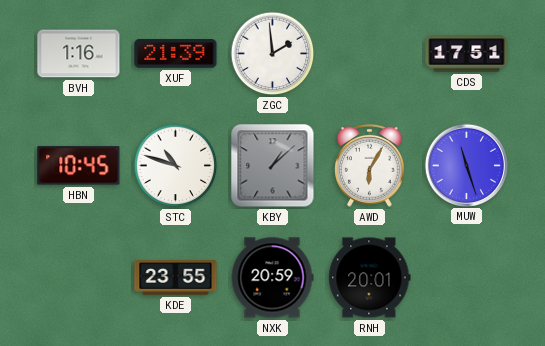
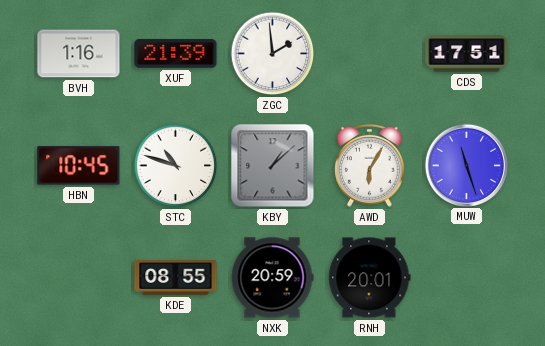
KDE: 23:55 -> 08:55 (176, 278)
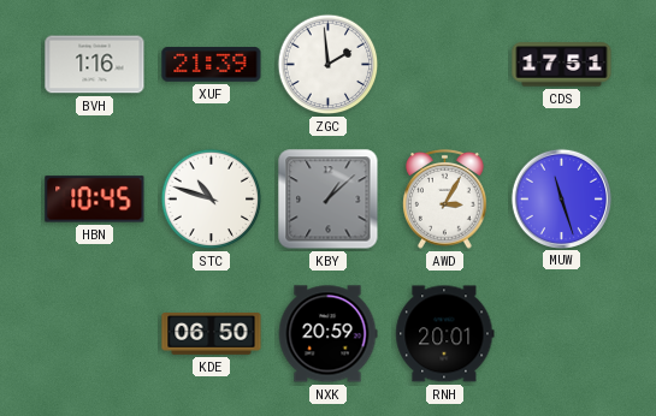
AWD: 6:05 -> 3:05 (445, 198)
KDE: 08:55 -> 06:50 (212, 334)
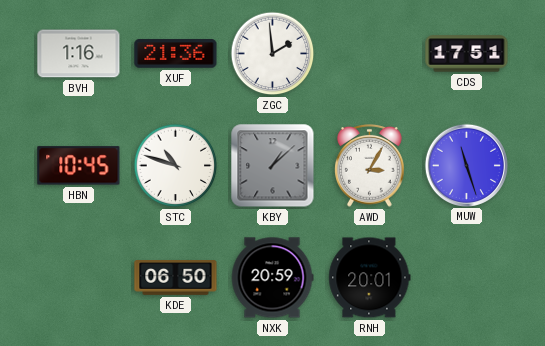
XUF: 21:39 -> 21:36 (176, 54)
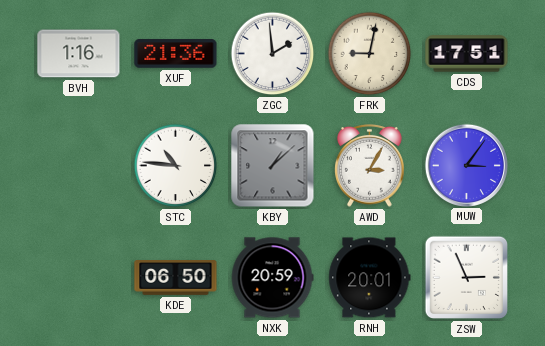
FRK: none -> 9:02 (370, 54)
HBN: 10:45 -> none (79, 166)
STC: 10:48 -> 10:46 (176, 166)
MUW: 11:27 -> 3:06 (466, 165)
ZSW: none -> 2:56 (467, 278)
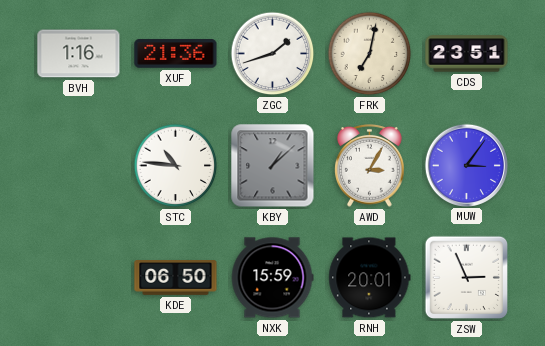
ZGC: 1:59 -> 1:42 (273, 54)
FRK: 9:02 -> 7:02 (370, 54)
CDS: 17:51 -> 23:51 (467, 54)
NXK: 20:59 -> 15:59 (272, 278)
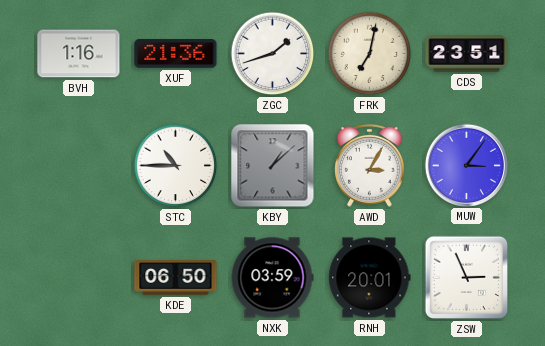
STC: 10:46 -> 10:45 (176, 166)
NXK: 15:59 -> 03:59 (272, 278)
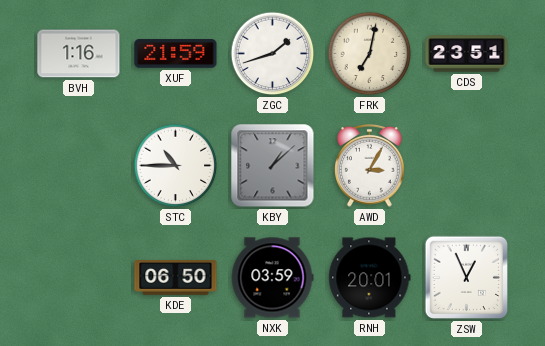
XUF: 21:36 -> 21:59 (176, 54)
MUW: 3:06 -> none (466, 165)
ZSW: 2:56 -> 12:56 (467, 278)
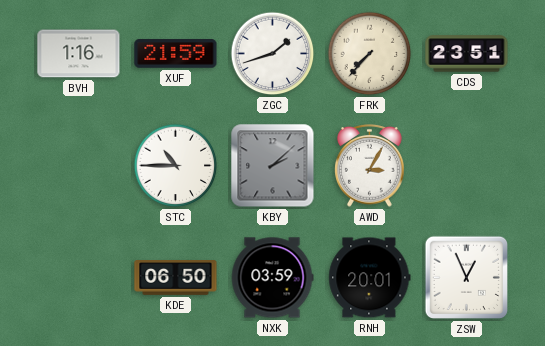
FRK: 7:02 -> 7:37 (370, 54)
KBY: 1:08 -> 2:08 (273, 166)
